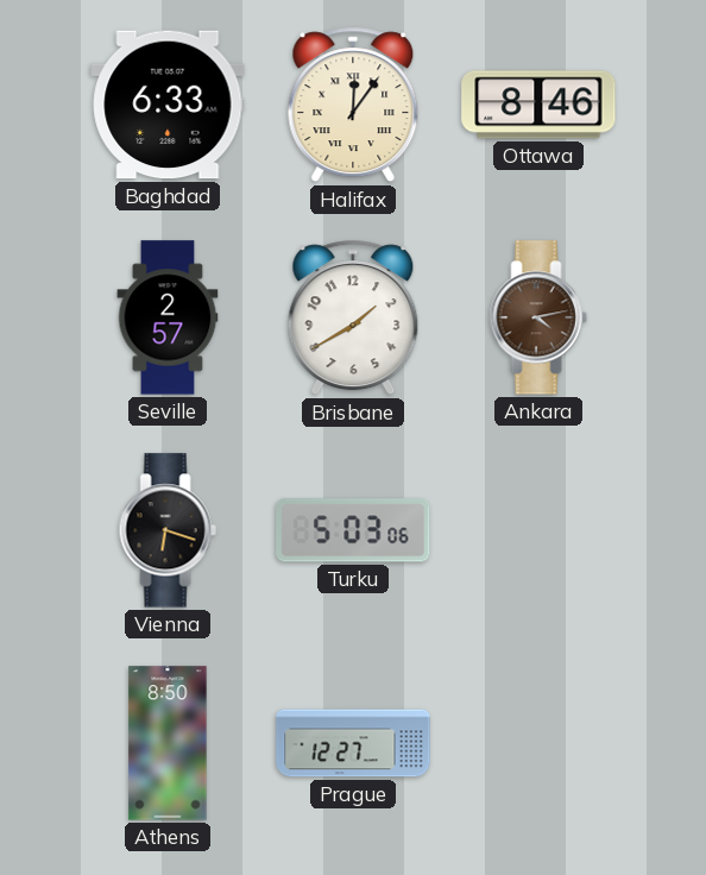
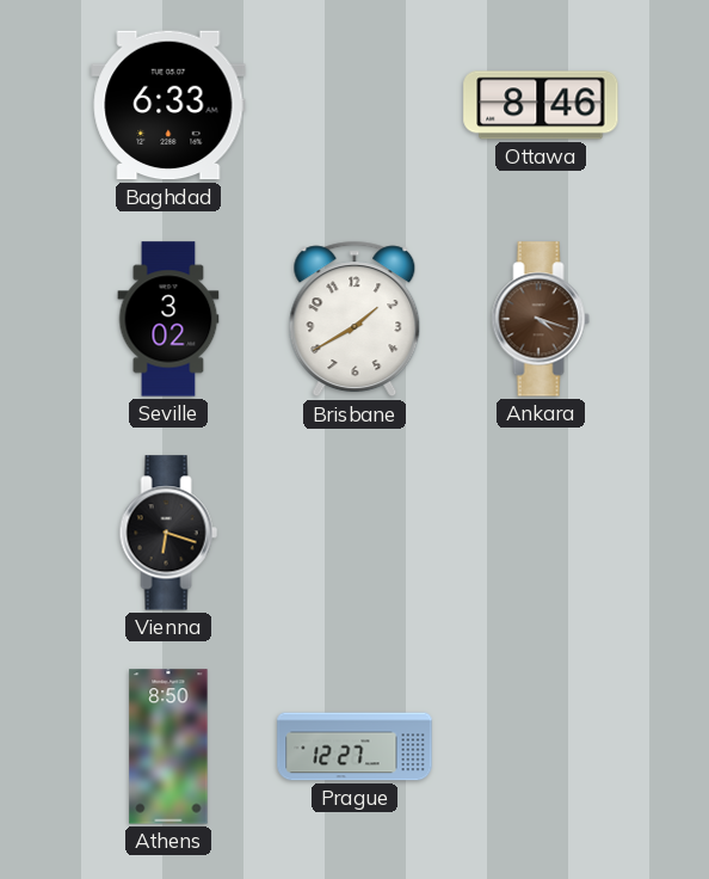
Halifax: 12:06 -> none (353, 105)
Seville: 2:57 -> 3:02 (168, 319)
Ankara: 4:13 -> 4:18 (541, 319)
Turku: 5:03 -> none (353, 530)
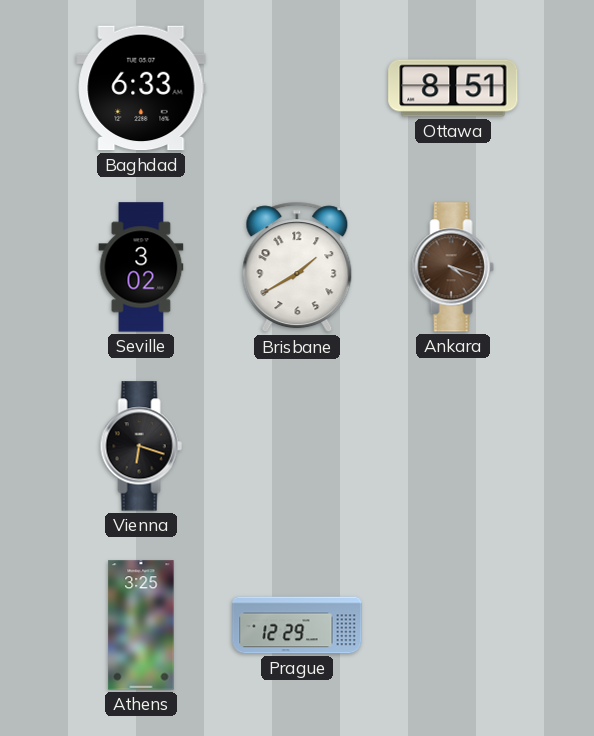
Ottawa: 8:46 -> 8:51 (453, 88)
Athens: 8:50 -> 3:25 (141, 625)
Prague: 12:27 -> 12:29 (297, 625)
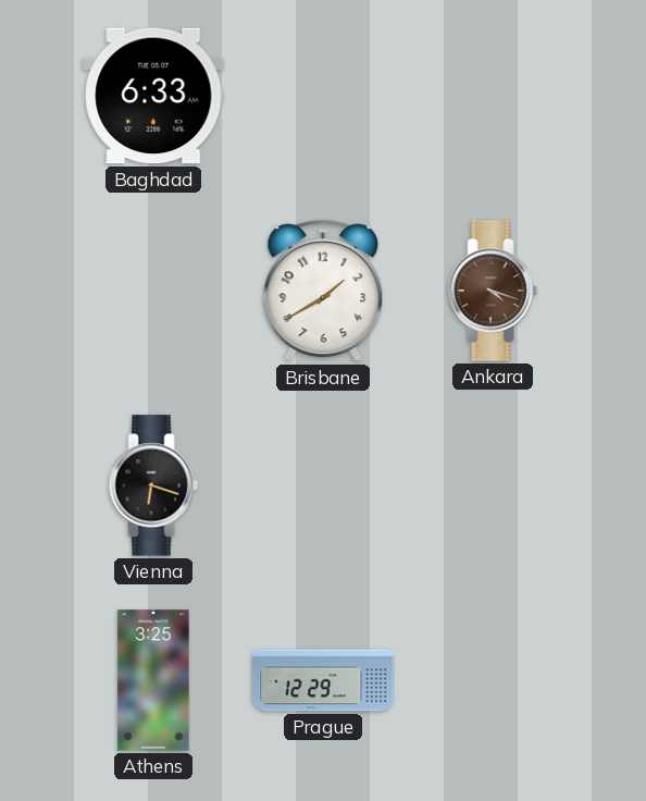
Ottawa: 8:51 -> none (453, 88)
Seville: 3:02 -> none (141, 267)
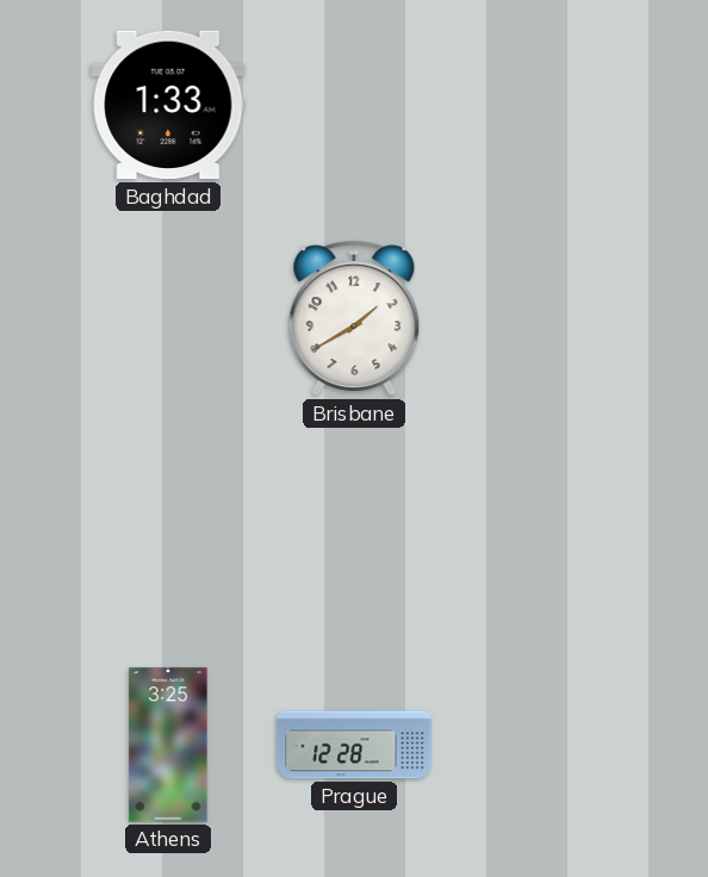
Baghdad: 6:33 -> 1:33 (168, 105)
Ankara: 4:18 -> none (493, 291)
Vienna: 6:18 -> none (153, 485)
Prague: 12:29 -> 12:28 (354, 745)
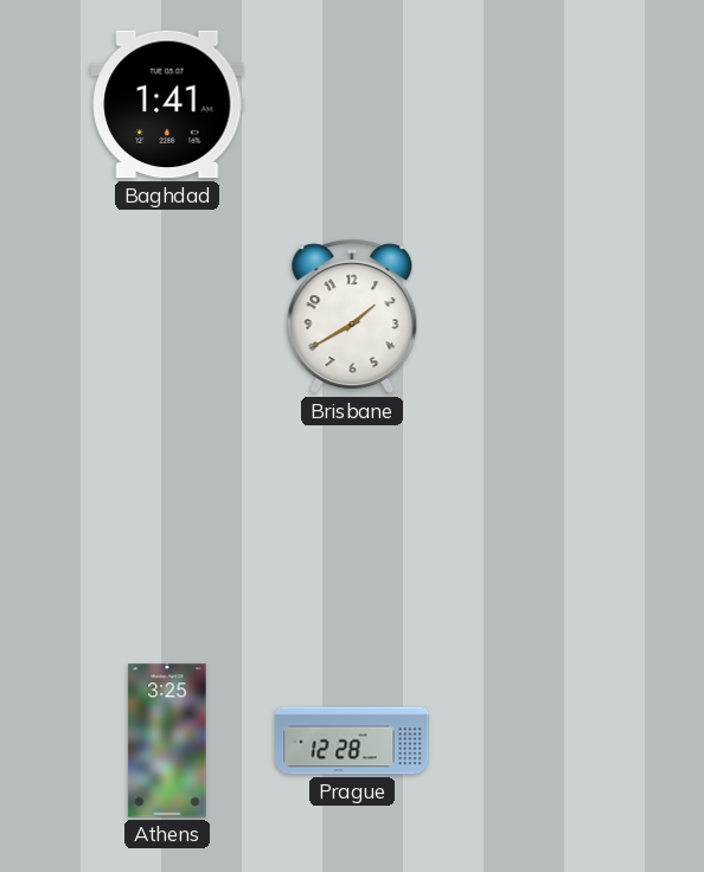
Baghdad: 1:33 -> 1:41 (167, 104)
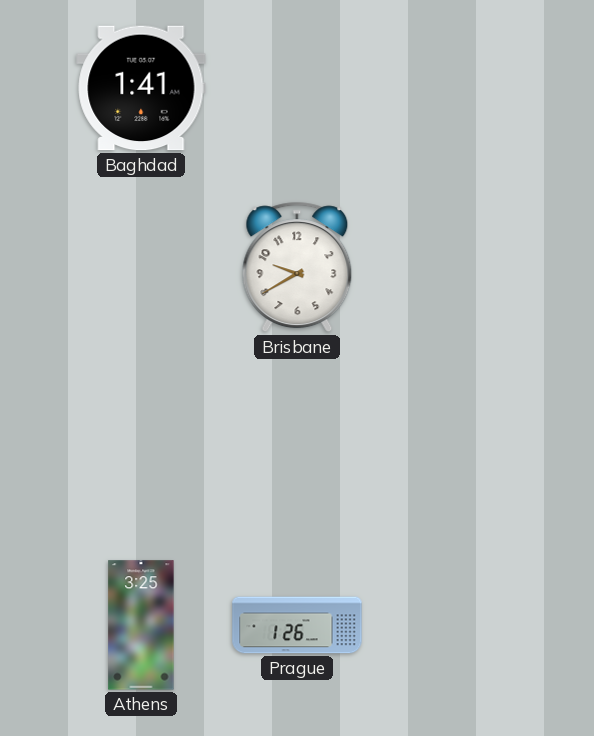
Brisbane: 1:40 -> 9:40 (297, 267)
Prague: 12:28 -> 1:26 (297, 625)
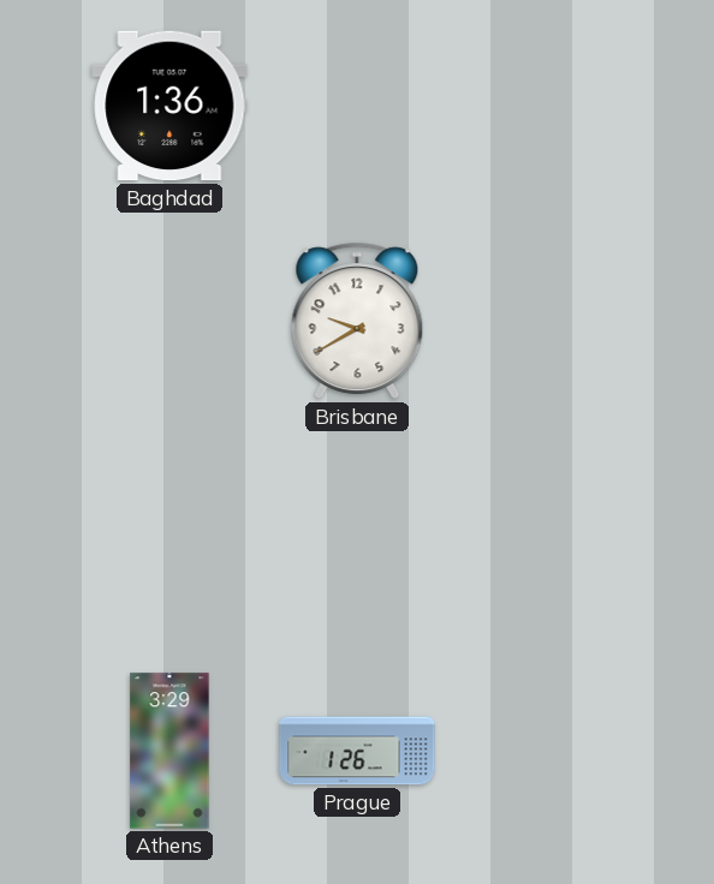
Baghdad: 1:41 -> 1:36 (169, 106)
Athens: 3:25 -> 3:29 (169, 751)
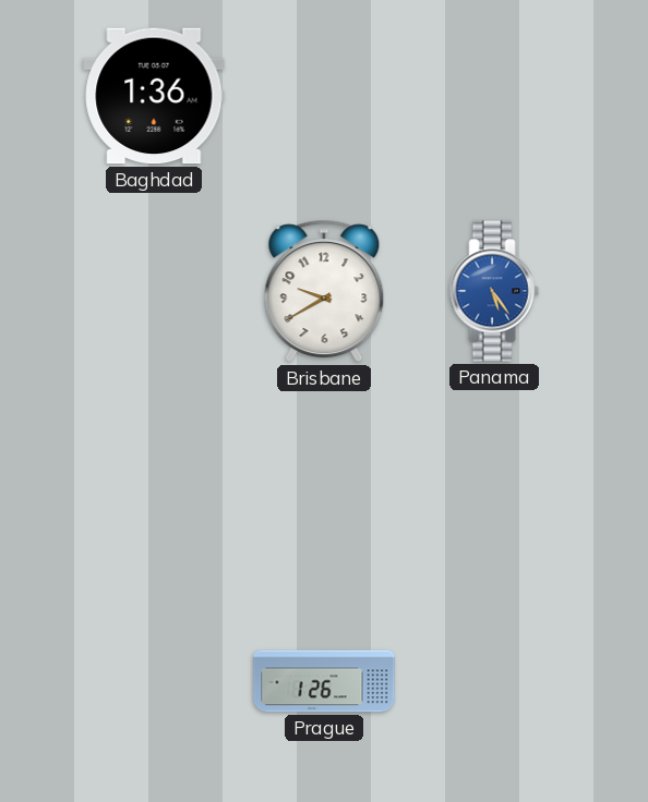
Panama: none -> 5:24 (494, 291)
Athens: 3:29 -> none (169, 751)
